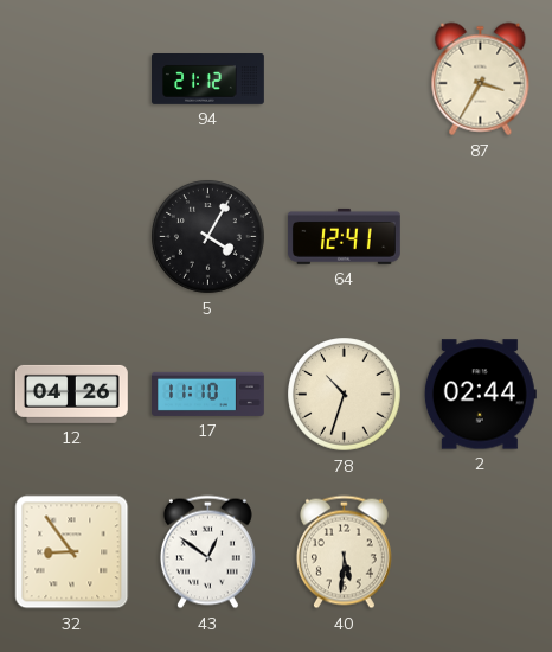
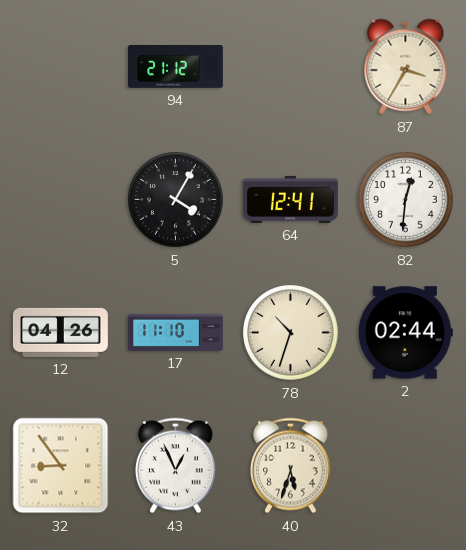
82: none -> 12:31 (406, 200)
43: 12:51 -> 12:56 (175, 466)
40: 5:31 -> 5:33 (290, 466)
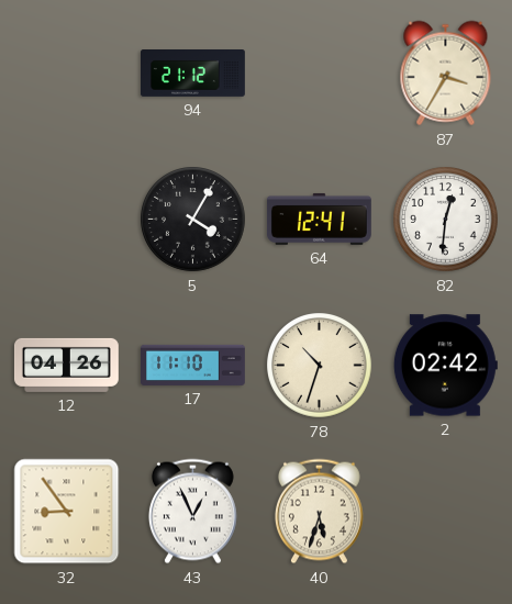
2: 02:44 -> 02:42 (445, 366)
